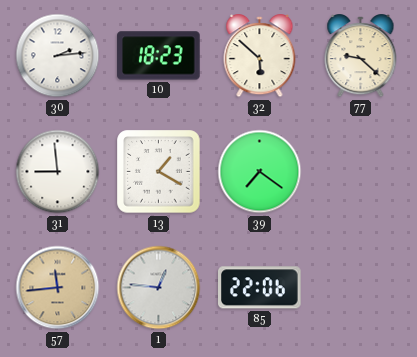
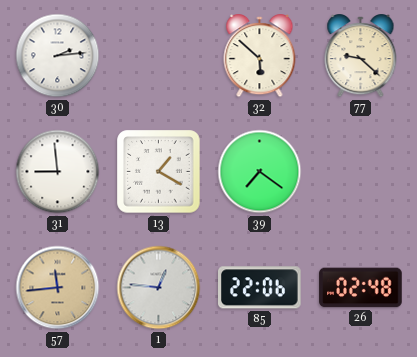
10: 18:23 -> none (159, 56)
26: none -> 02:48 (361, 288)
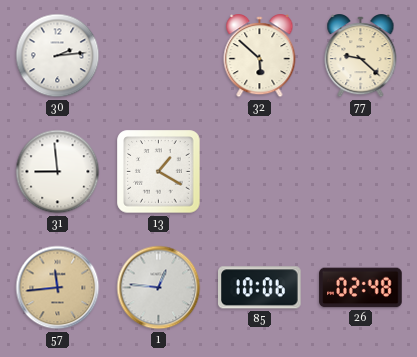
39: 7:21 -> none (260, 172)
85: 22:06 -> 10:06 (260, 288)
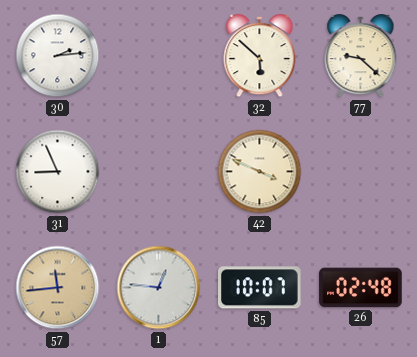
31: 8:59 -> 8:56 (58, 172)
13: 1:20 -> none (159, 172)
42: none -> 3:49 (260, 172)
85: 10:06 -> 10:07 (260, 288)
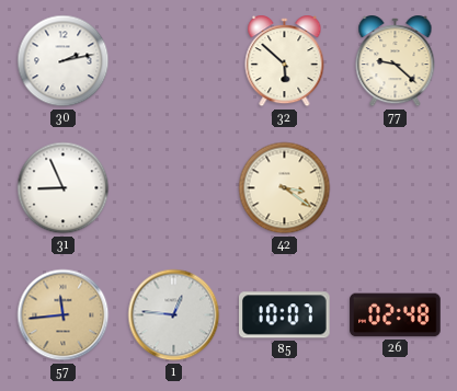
30: 2:14 -> 2:13 (64, 61)
42: 3:49 -> 3:21 (285, 188)
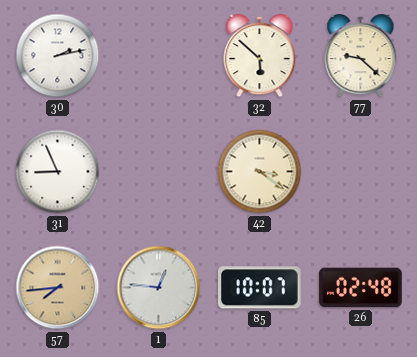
57: 11:44 -> 7:44 (58, 288)
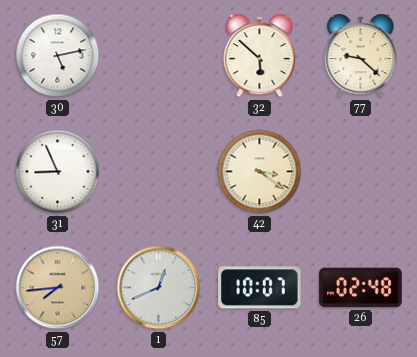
30: 2:13 -> 5:13 (58, 56)
1: 12:46 -> 12:41 (159, 288)
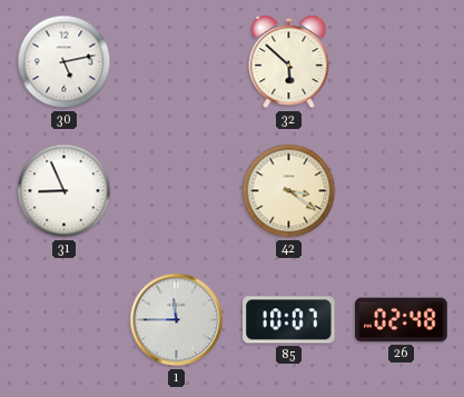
77: 9:22 -> none (361, 57)
57: 7:44 -> none (58, 288)
1: 12:41 -> 11:45 (177, 320)
